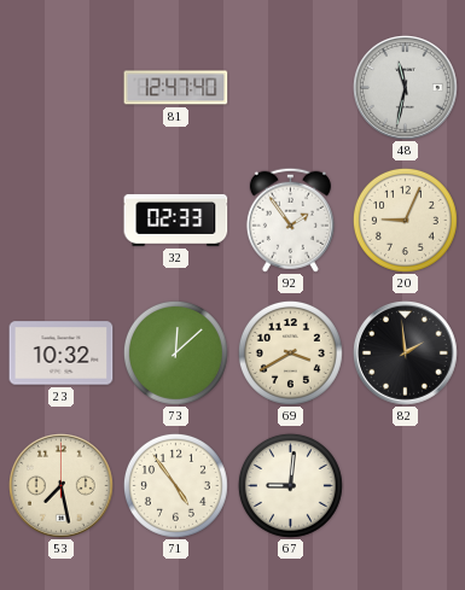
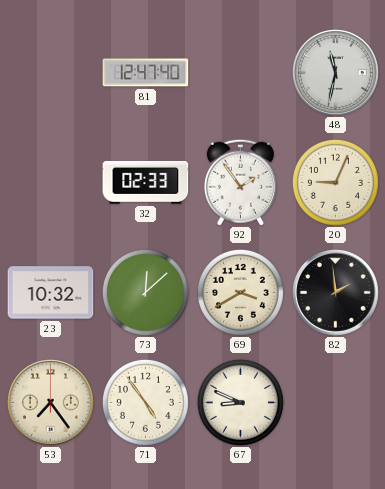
53: 7:28 -> 7:24 (50, 402)
67: 9:01 -> 8:49 (240, 402)
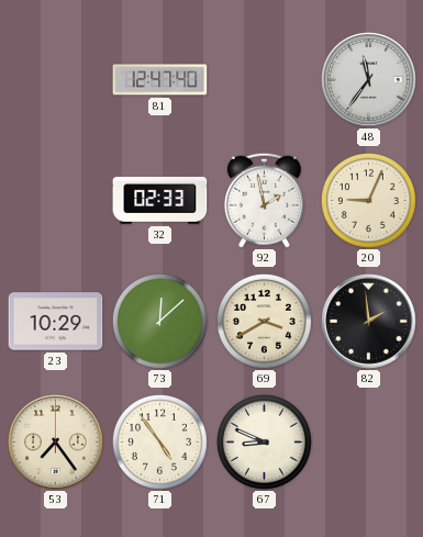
48: 11:32 -> 11:36 (368, 79)
92: 1:54 -> 1:58 (264, 200)
23: 10:32 -> 10:29 (56, 322)
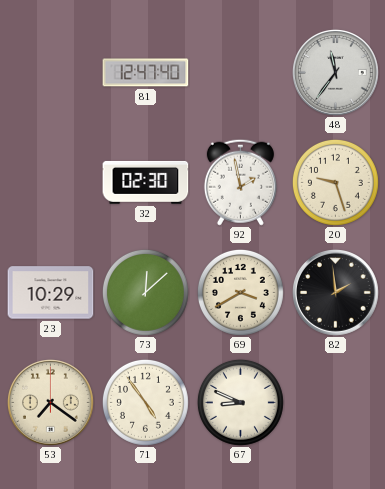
32: 02:33 -> 02:30 (146, 182)
20: 9:04 -> 9:27 (335, 182)
53: 7:24 -> 7:21 (50, 402)
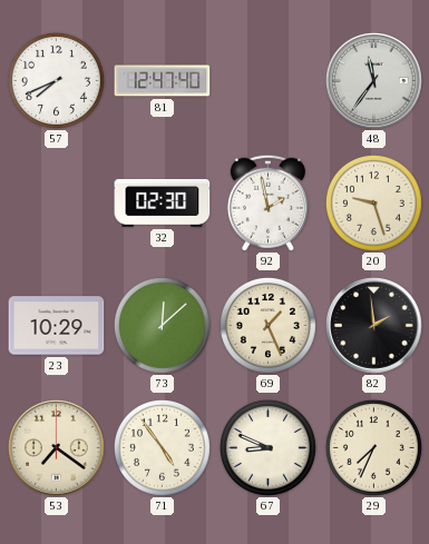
57: none -> 7:41 (56, 80)
69: 3:40 -> 1:26 (267, 325)
29: none -> 7:34 (373, 447)
